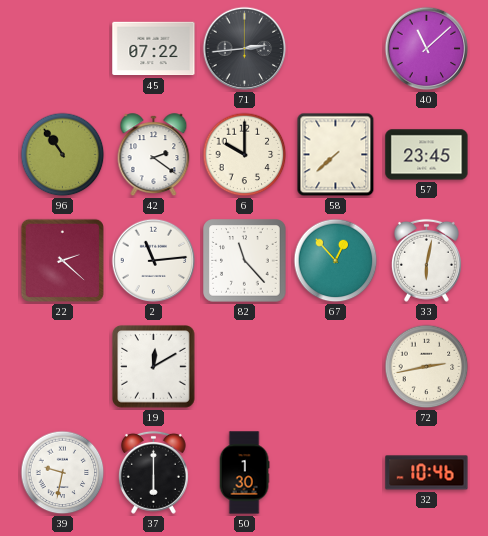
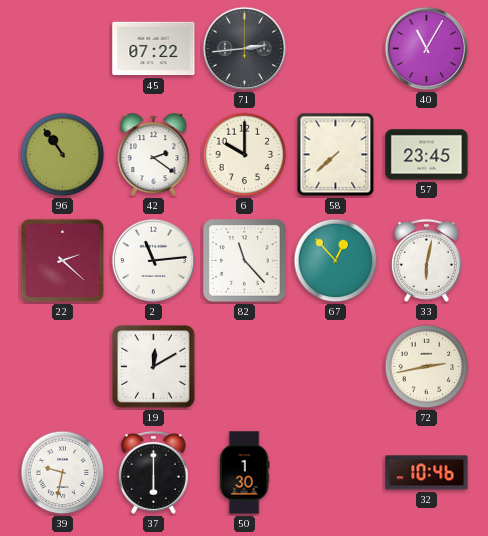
40: 11:08 -> 11:05 (427, 49)
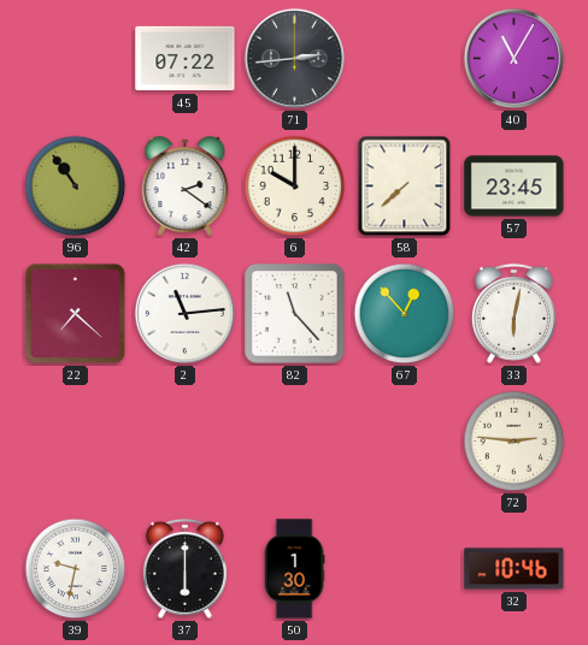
22: 2:22 -> 7:22 (75, 313)
19: 12:10 -> none (154, 367)
72: 2:43 -> 2:46 (514, 442)
